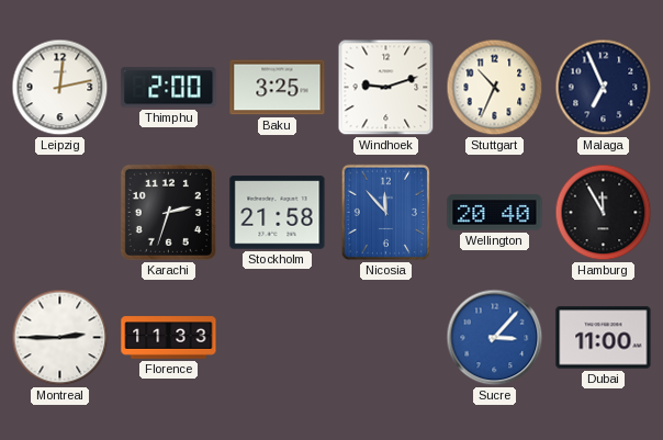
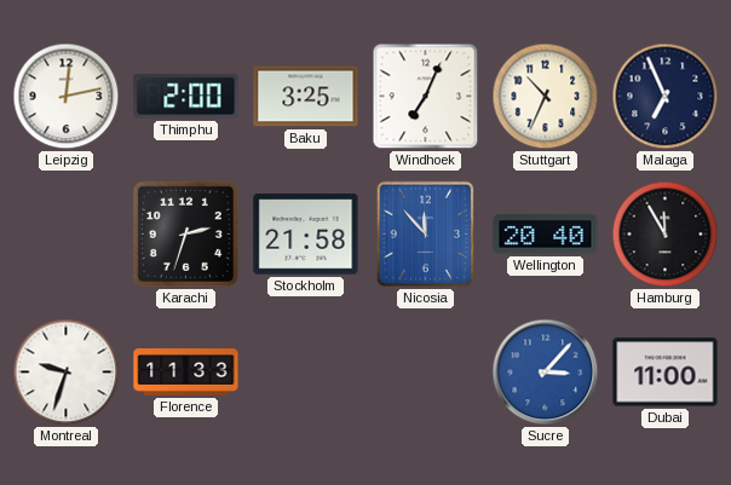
Windhoek: 9:12 -> 7:04 (426, 97)
Montreal: 2:45 -> 9:33 (67, 373)
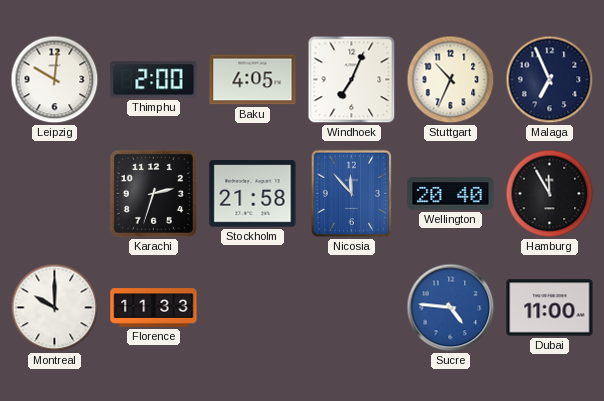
Leipzig: 12:13 -> 10:01 (55, 80)
Baku: 3:25 -> 4:05 (253, 80)
Montreal: 9:33 -> 10:00 (55, 308)
Sucre: 3:07 -> 4:46 (451, 308)
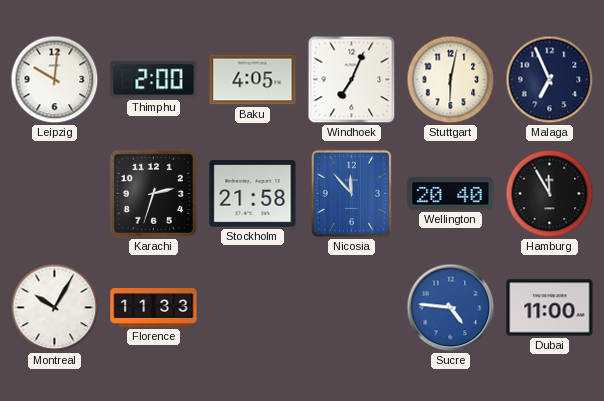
Stuttgart: 10:34 -> 6:02 (451, 80)
Montreal: 10:00 -> 10:05 (55, 308)
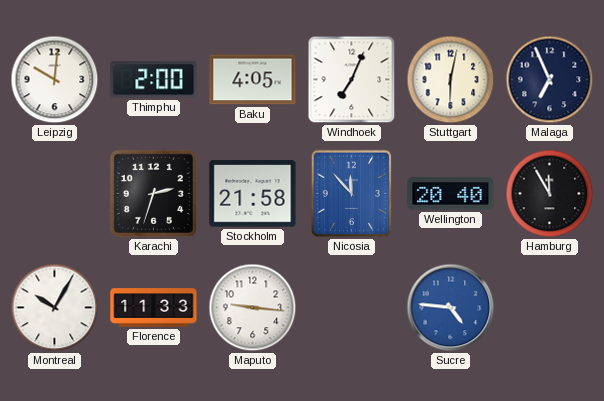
Maputo: none -> 9:16 (253, 308)
Dubai: 11:00 -> none (550, 308)
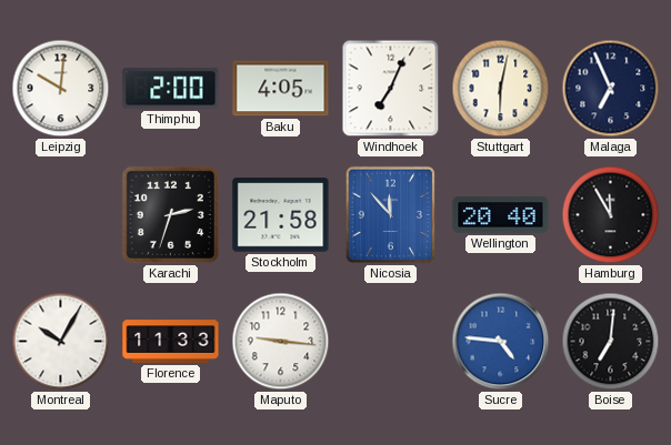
Boise: none -> 7:01 (611, 342)
